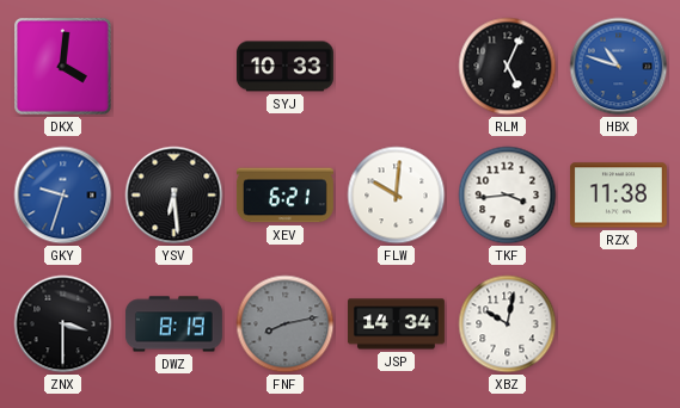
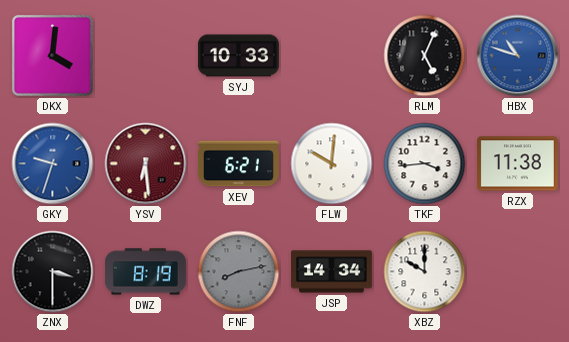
YSV dial: black -> burgundy (146, 164)
XBZ: 10:02 -> 10:00 (425, 272)
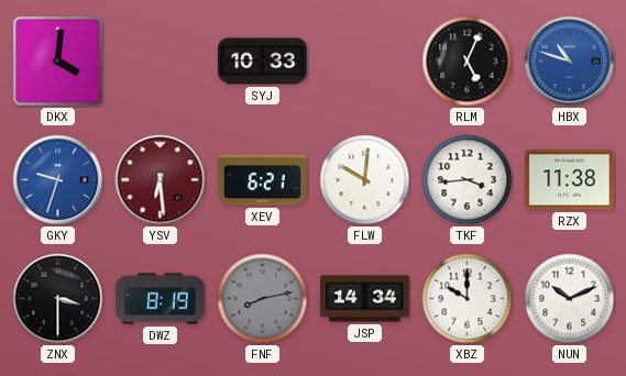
NUN: none -> 10:11 (570, 299)
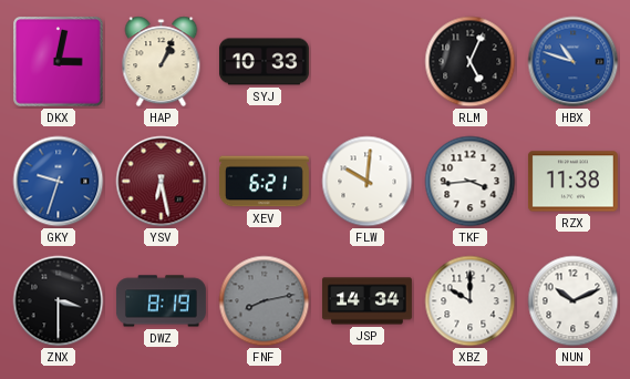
DKX: 4:01 -> 3:02 (59, 62)
HAP: none -> 1:04 (162, 62)
YSV: 6:29 -> 6:28 (162, 182)
